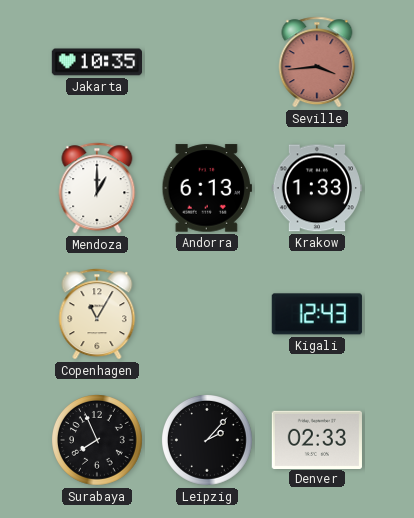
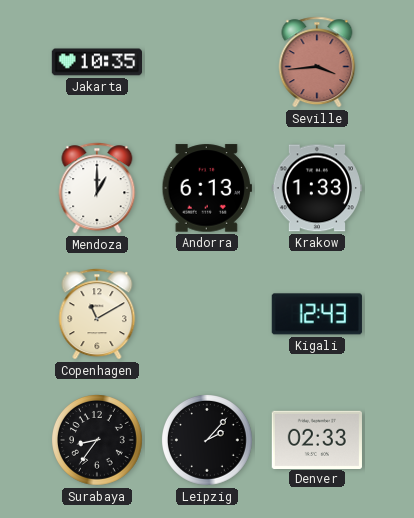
Copenhagen: 11:05 -> 11:10 (97, 314)
Surabaya: 7:56 -> 8:36 (98, 441)
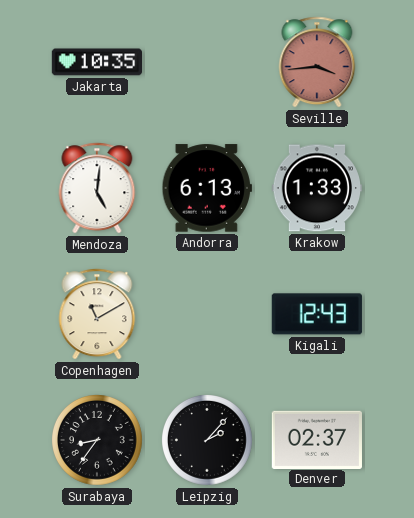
Mendoza: 1:00 -> 5:01 (97, 188)
Denver: 02:33 -> 02:37 (316, 439)
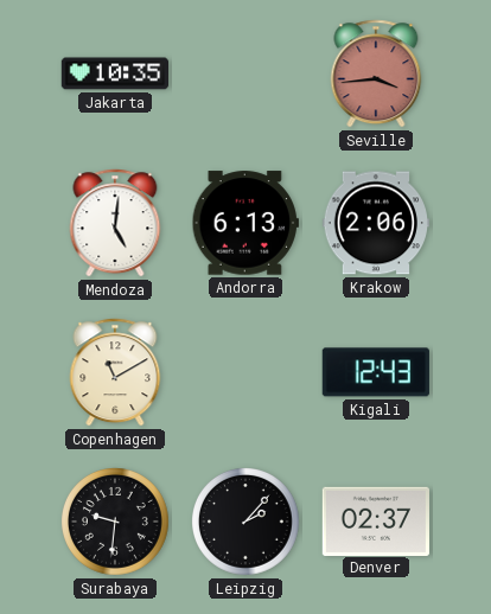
Krakow: 1:33 -> 2:06 (375, 223)
Surabaya: 8:36 -> 9:31 (116, 523)
